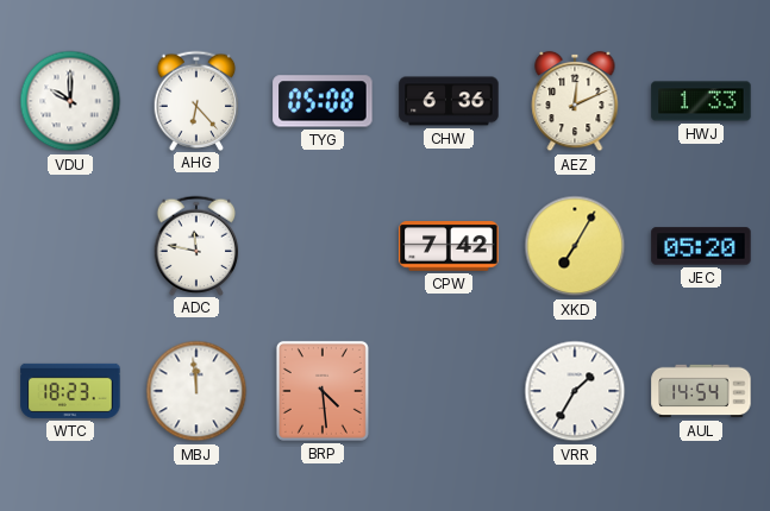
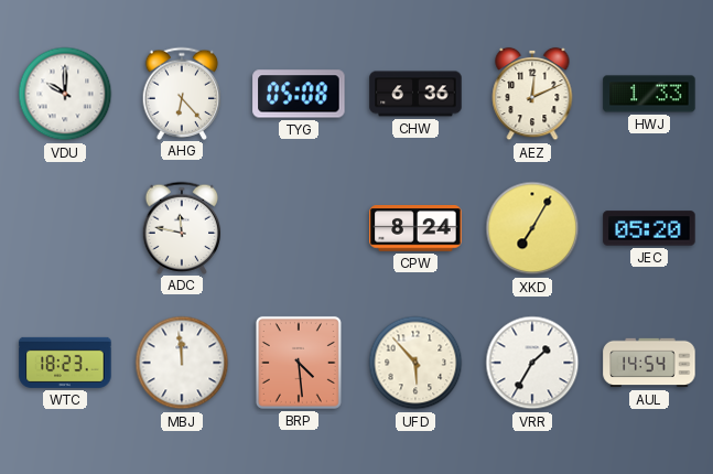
CPW: 7:42 -> 8:24 (415, 229)
UFD: none -> 5:53 (415, 363)
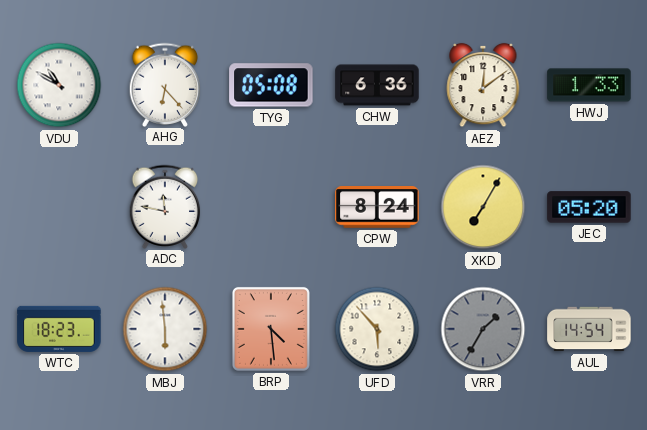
VDU: 10:00 -> 10:50 (59, 85)
AEZ: 12:11 -> 12:09 (483, 85)
MBJ: 11:59 -> 5:59 (165, 329)
VRR dial: white -> grey (483, 329)
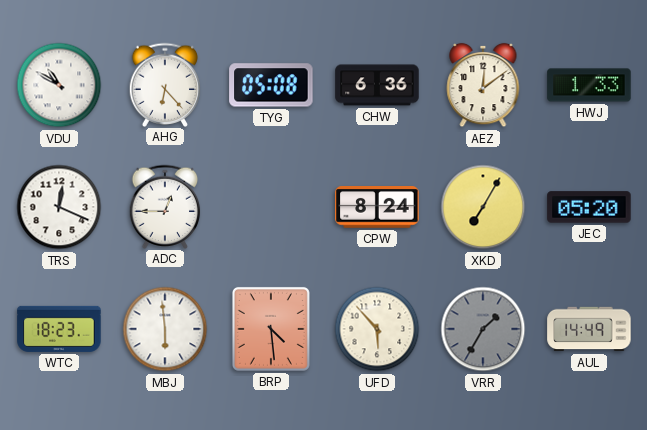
TRS: none -> 12:19 (59, 207)
ADC: 11:47 -> 12:45 (165, 206)
AUL: 14:54 -> 14:49 (589, 329)
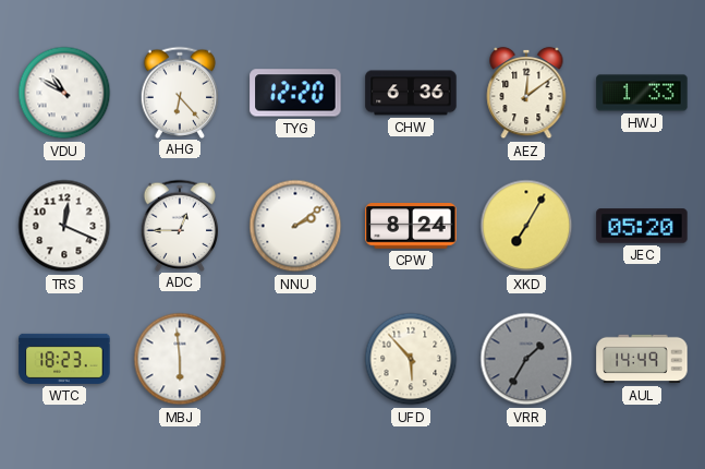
TYG: 05:08 -> 12:20 (295, 93)
NNU: none -> 2:09 (295, 226)
BRP: 4:29 -> none (271, 329)
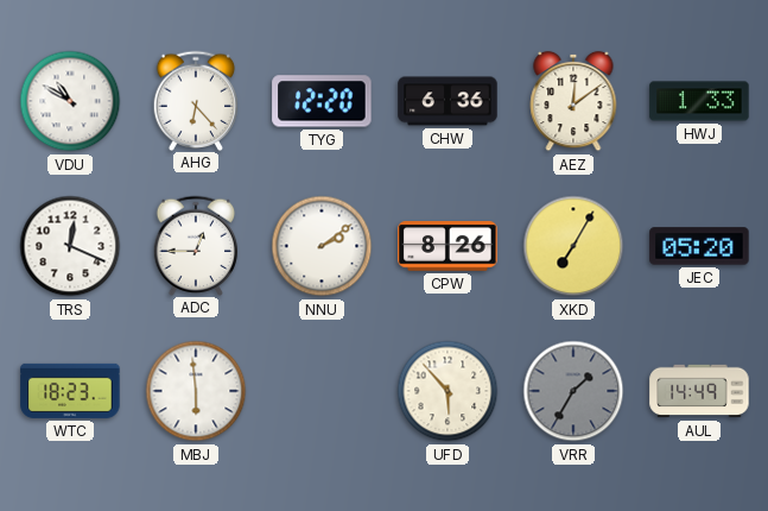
CPW: 8:24 -> 8:26 (448, 247)
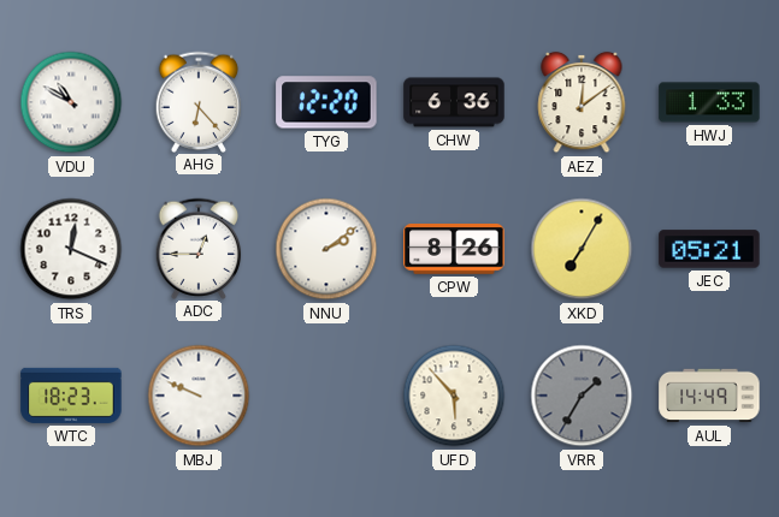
JEC: 05:20 -> 05:21 (709, 249)
MBJ: 5:59 -> 9:49 (199, 396)
